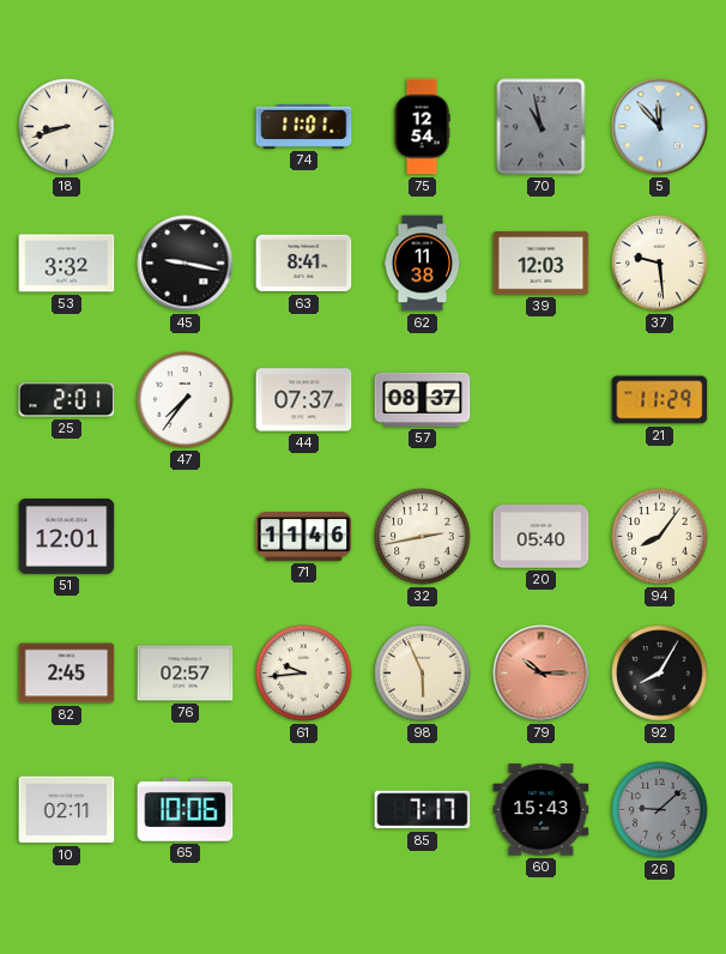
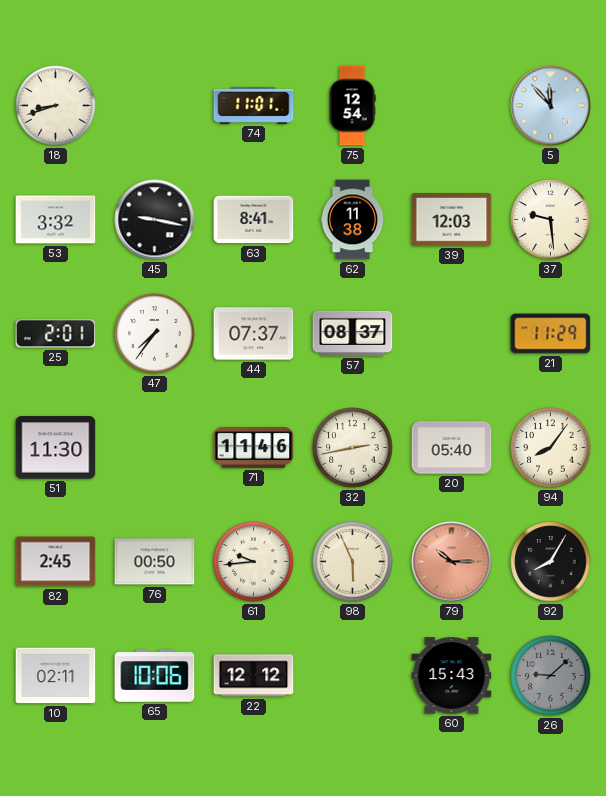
70: 10:58 -> none (542, 127)
51: 12:01 -> 11:30 (56, 448)
76: 02:57 -> 00:50 (155, 562)
22: none -> 12:12 (254, 676)
85: 7:17 -> none (423, 810)
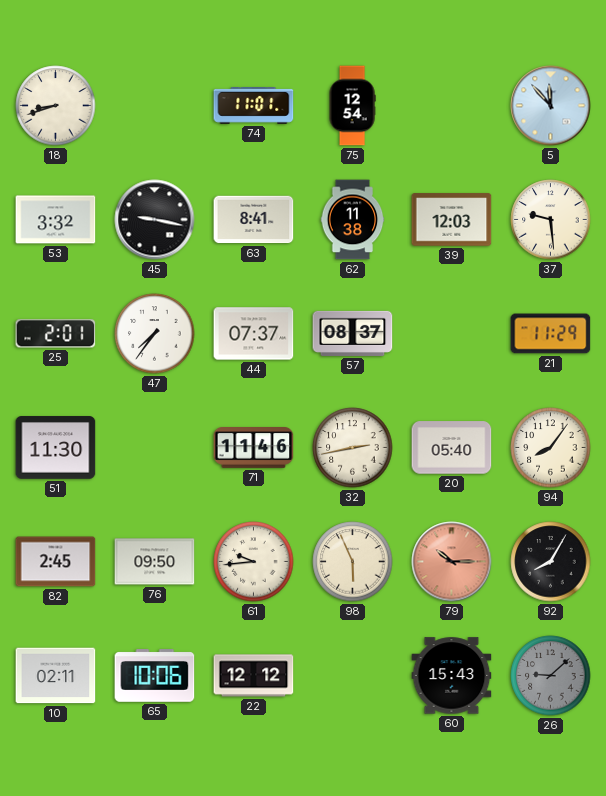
76: 00:50 -> 09:50 (155, 562)
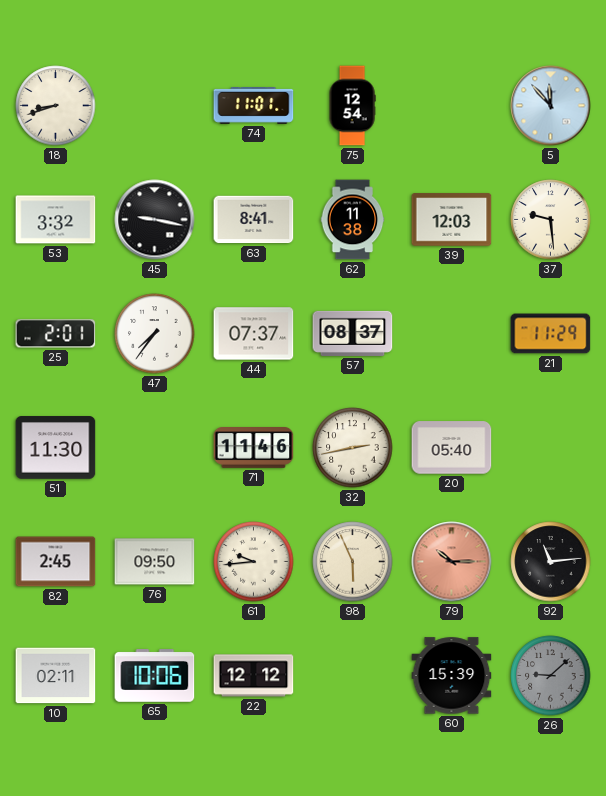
94: 8:06 -> none (551, 448)
92: 8:05 -> 11:14 (551, 562)
60: 15:43 -> 15:39 (452, 676)
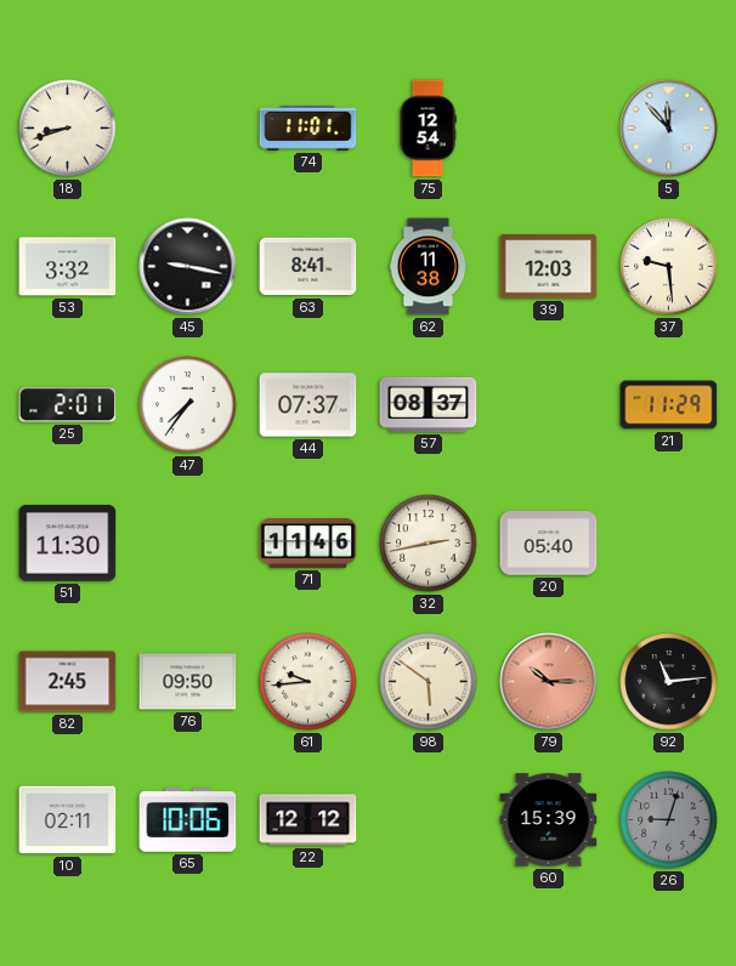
98: 5:56 -> 5:51 (429, 682)
26: 9:08 -> 9:03 (669, 820)
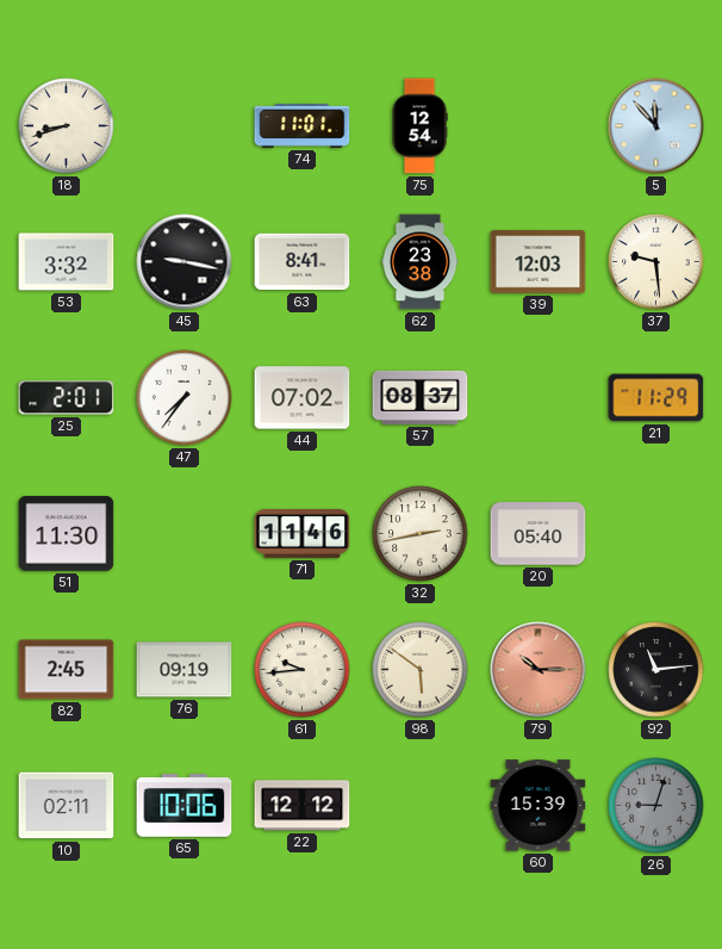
62: 11:38 -> 23:38 (421, 262)
44: 07:37 -> 07:02 (303, 398)
76: 09:50 -> 09:19 (185, 670)
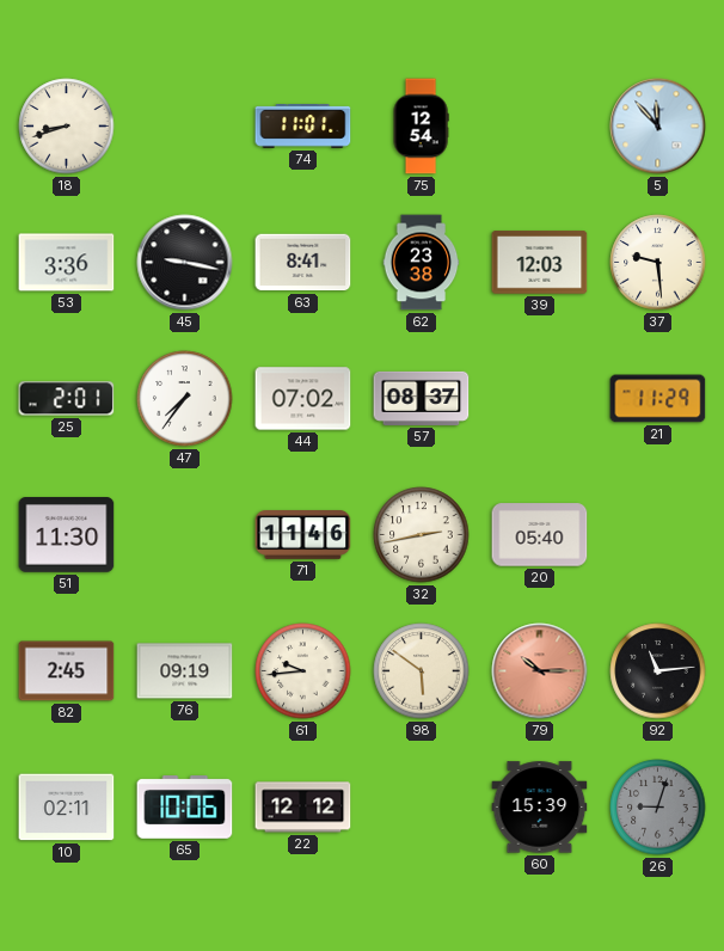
53: 3:32 -> 3:36 (67, 263)
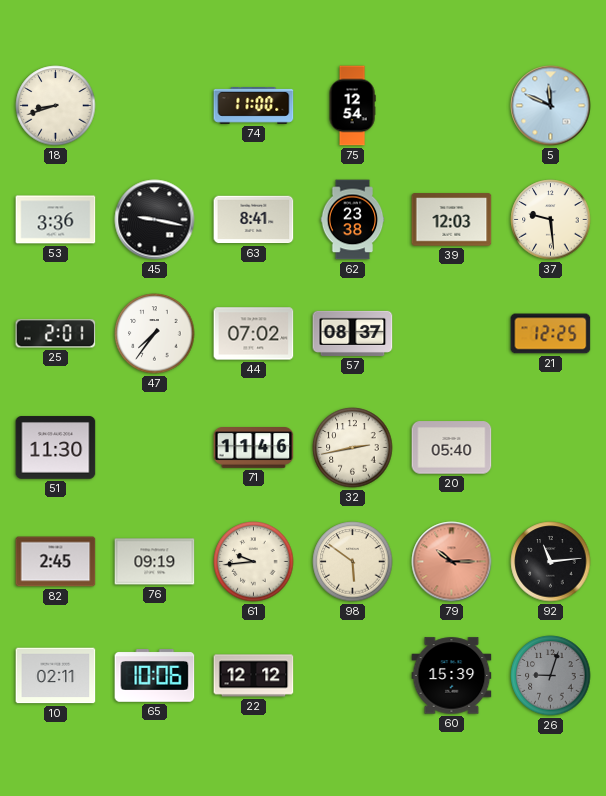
74: 11:01 -> 11:00 (254, 106)
5: 11:53 -> 11:49 (551, 106)
21: 11:29 -> 12:25 (551, 334)
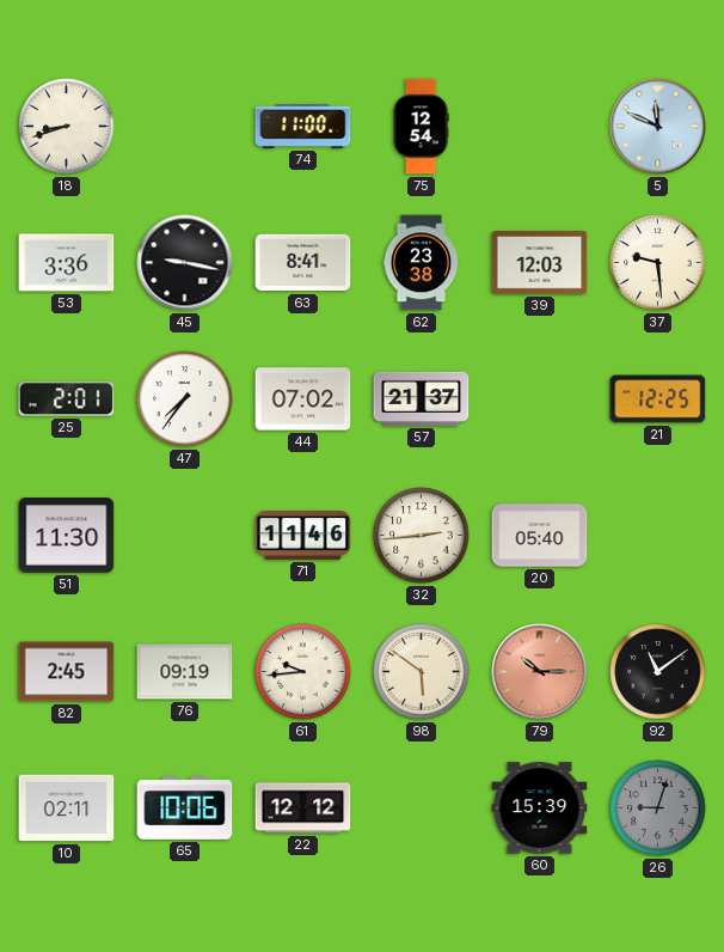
57: 08:37 -> 21:37 (422, 398)
32: 2:43 -> 2:44 (422, 536)
92: 11:14 -> 11:09 (658, 672)
